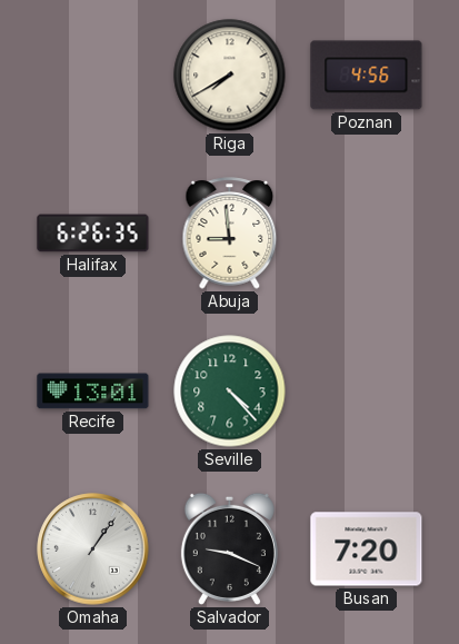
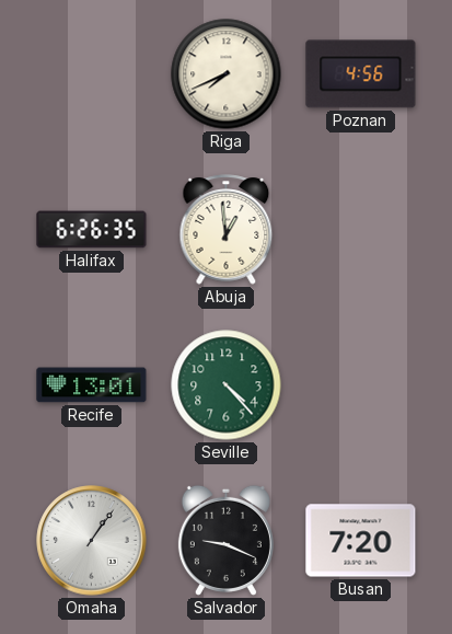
Riga: 7:40 -> 7:41 (227, 74)
Abuja: 8:59 -> 12:59 (227, 230)
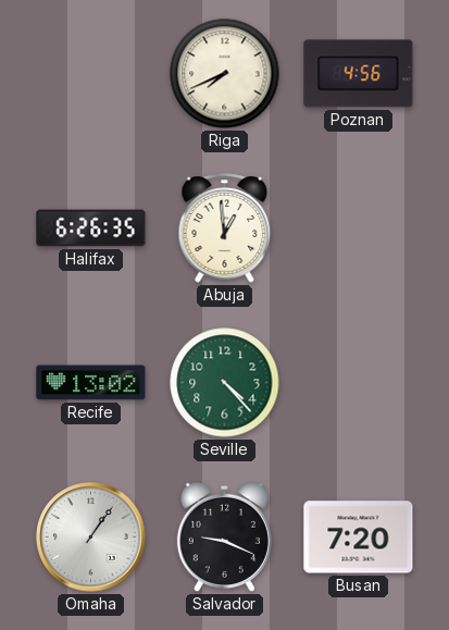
Recife: 13:01 -> 13:02 (91, 383)
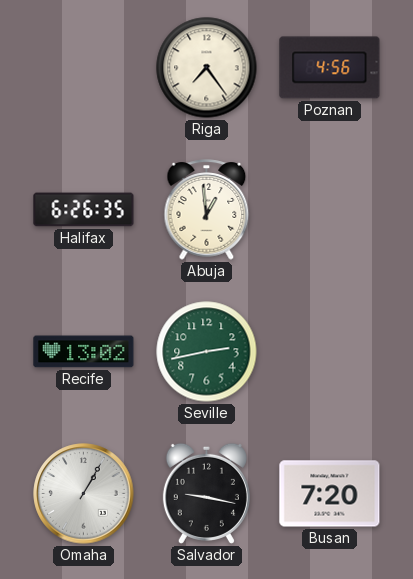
Riga: 7:41 -> 7:24 (207, 68)
Seville: 4:23 -> 2:43 (207, 352)
Omaha: 1:06 -> 1:05 (84, 494)
Salvador: 9:19 -> 9:17 (206, 493)
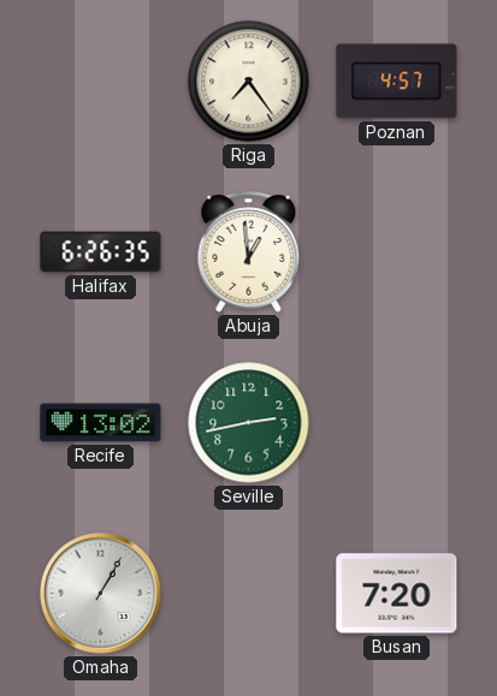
Poznan: 4:56 -> 4:57 (397, 82)
Salvador: 9:17 -> none (206, 493)
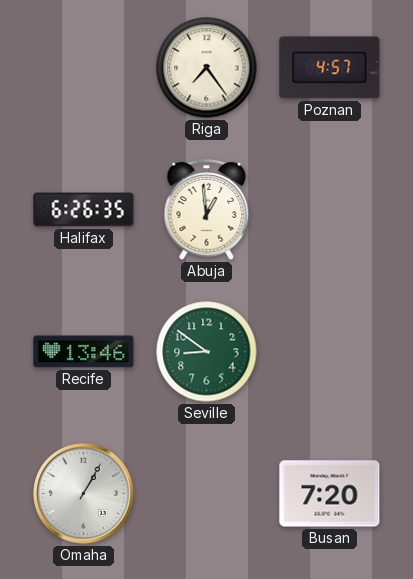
Recife: 13:02 -> 13:46 (84, 352)
Seville: 2:43 -> 8:51 (207, 352)
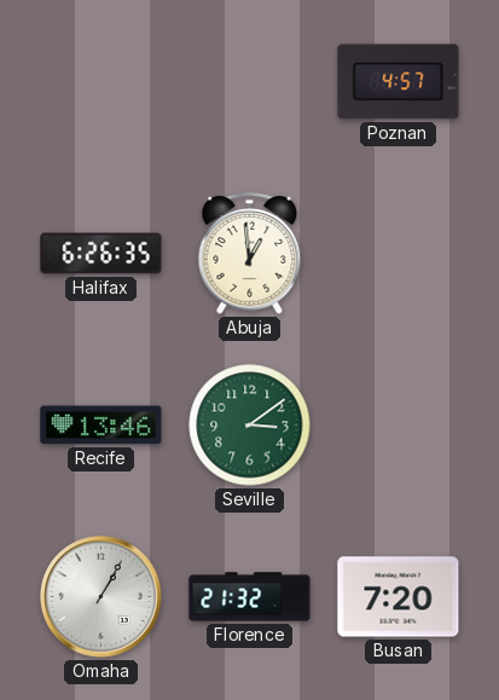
Riga: 7:24 -> none (207, 68)
Seville: 8:51 -> 3:09 (250, 426)
Florence: none -> 21:32 (250, 597)
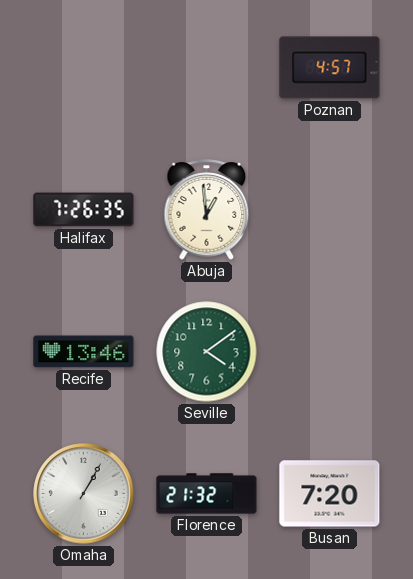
Halifax: 6:26 -> 7:26 (84, 210)
Seville: 3:09 -> 4:09 (207, 352)
